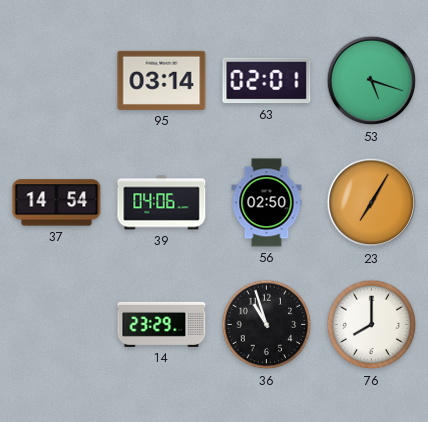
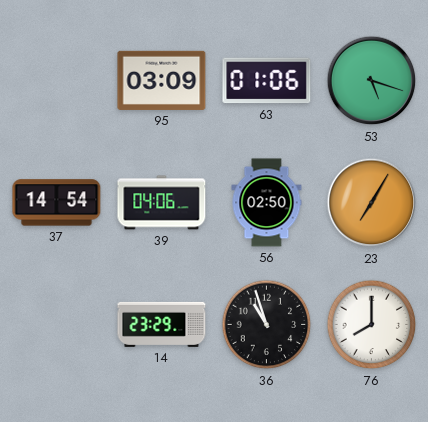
95: 03:14 -> 03:09 (162, 80)
63: 02:01 -> 01:06 (267, 81)
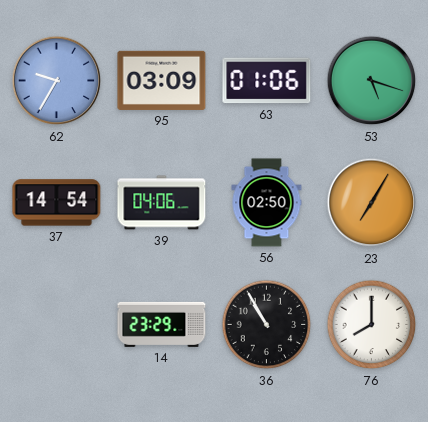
62: none -> 9:35 (57, 81)
36: 10:57 -> 10:55 (267, 325)
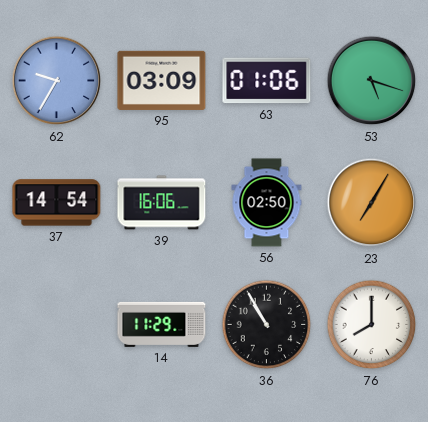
39: 04:06 -> 16:06 (162, 203)
14: 23:29 -> 11:29 (162, 324)
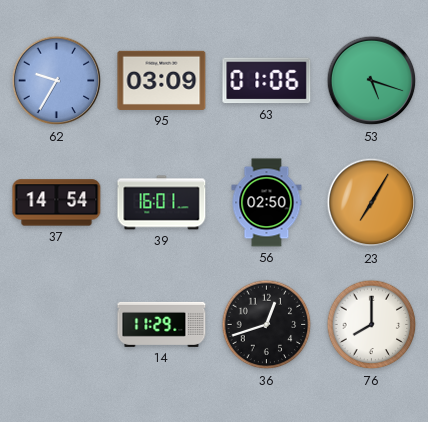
39: 16:06 -> 16:01 (162, 203)
36: 10:55 -> 12:42 (267, 325)
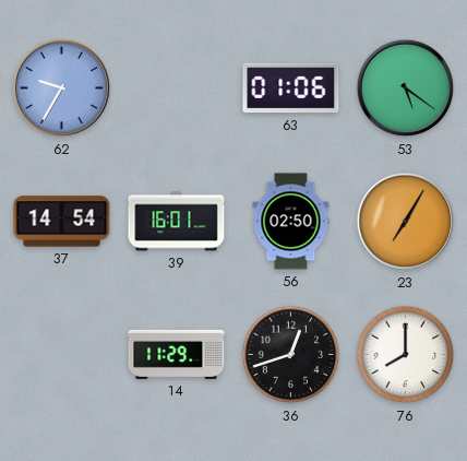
95: 03:09 -> none (162, 80)
53: 5:18 -> 5:21 (406, 88)
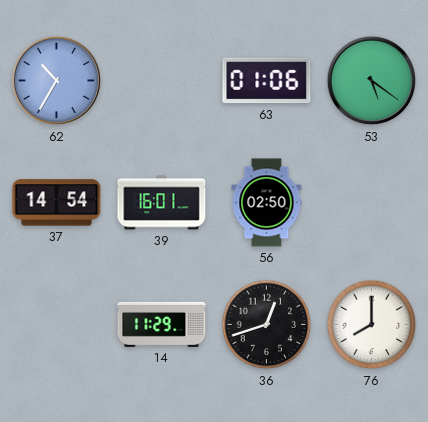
62: 9:35 -> 10:35 (57, 81)
23: 7:05 -> none (406, 222)
